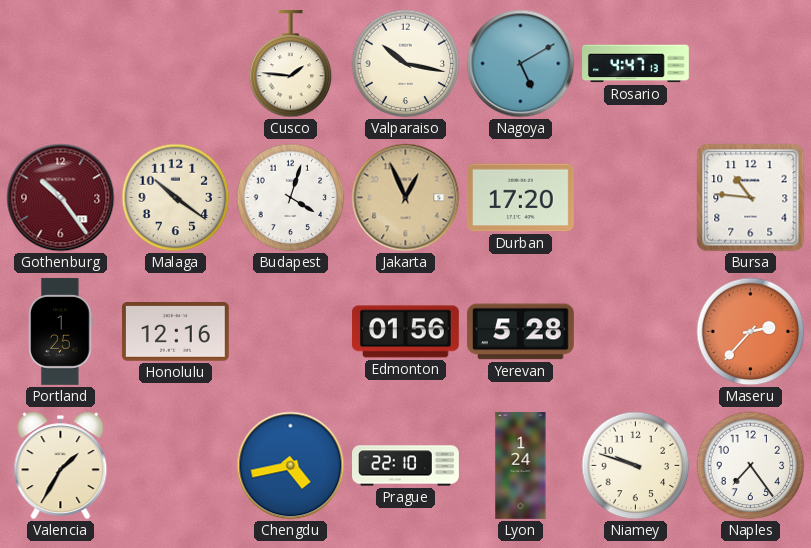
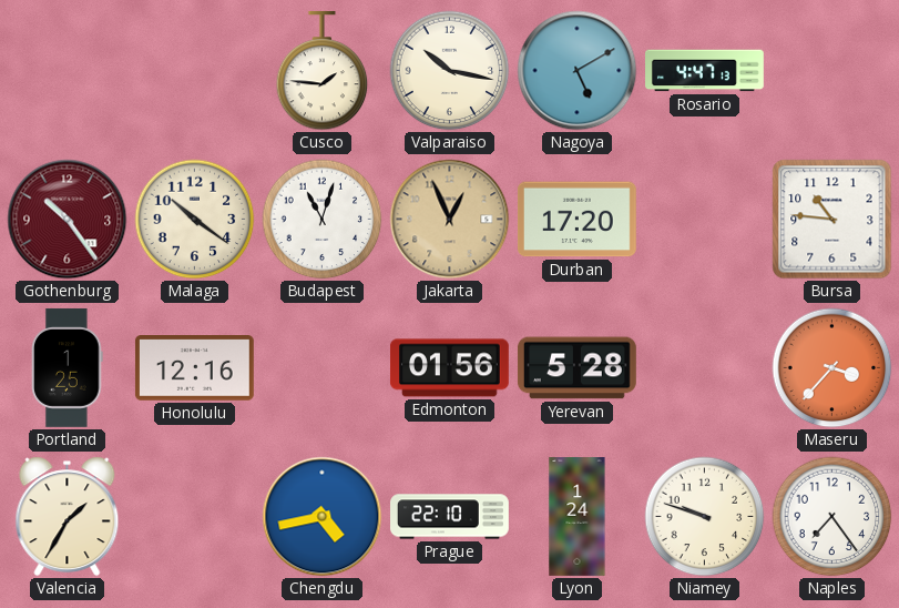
Budapest: 4:03 -> 11:03 (323, 220)
Maseru: 2:37 -> 3:37 (832, 368)
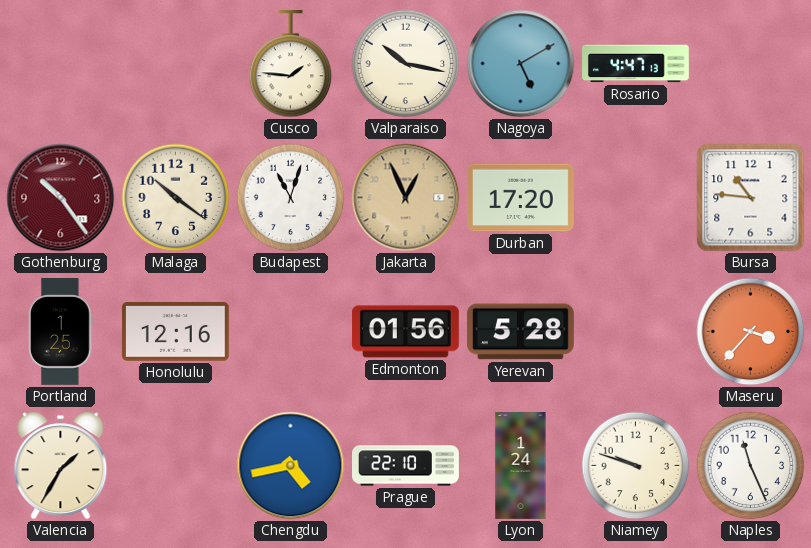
Naples: 7:24 -> 11:26 (751, 466)
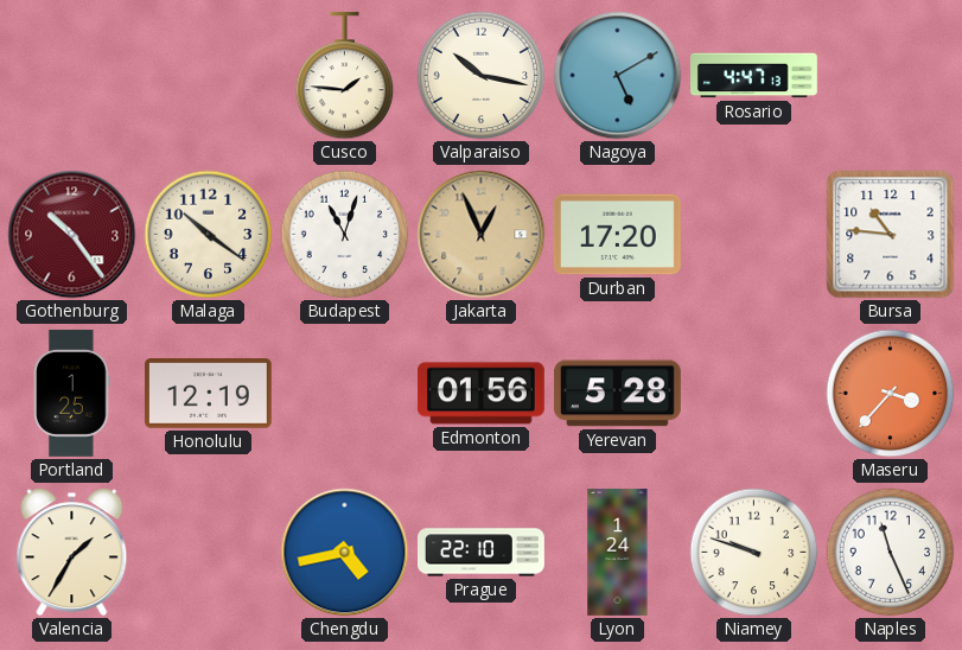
Honolulu: 12:16 -> 12:19 (208, 394)
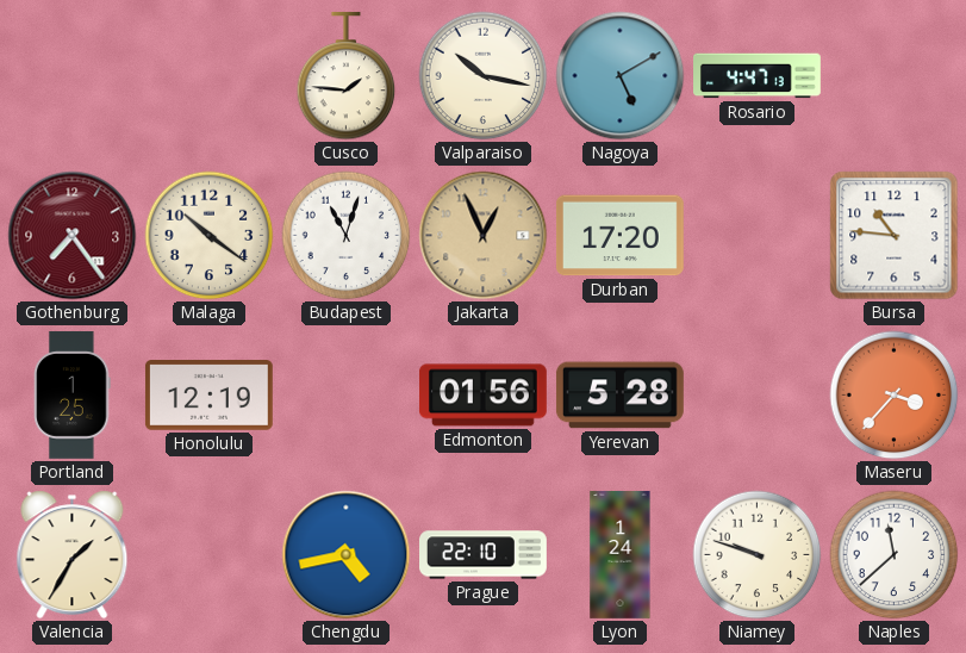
Gothenburg: 10:24 -> 7:24 (73, 236)
Naples: 11:26 -> 11:38 (895, 555)
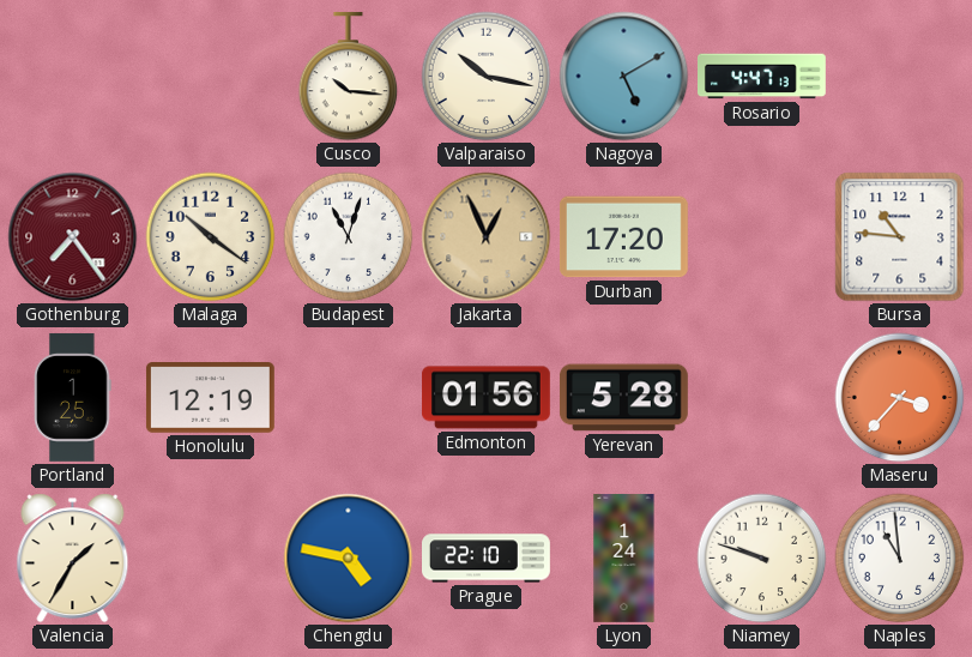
Cusco: 1:46 -> 10:16 (349, 77)
Chengdu: 4:43 -> 4:47 (349, 559)
Naples: 11:38 -> 10:59 (900, 559)
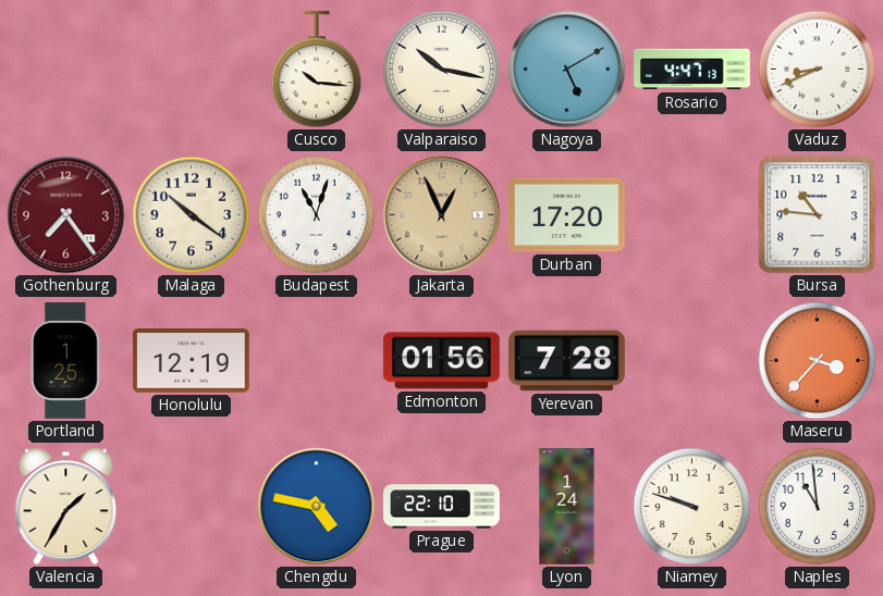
Vaduz: none -> 8:41 (818, 70)
Yerevan: 5:28 -> 7:28 (566, 361)
